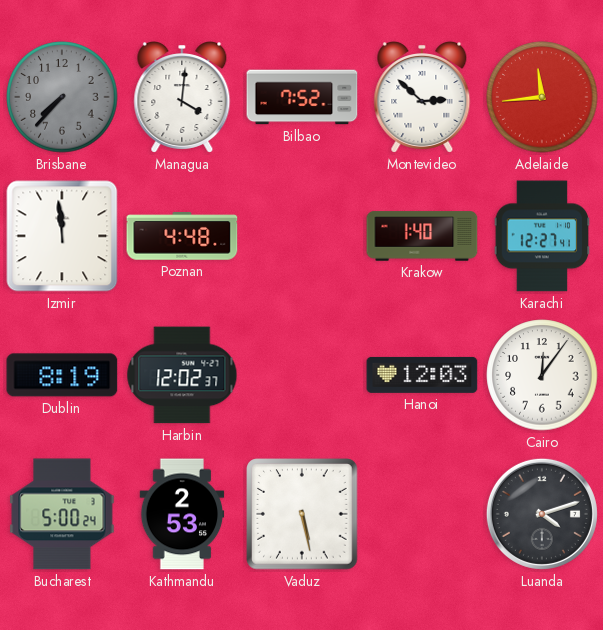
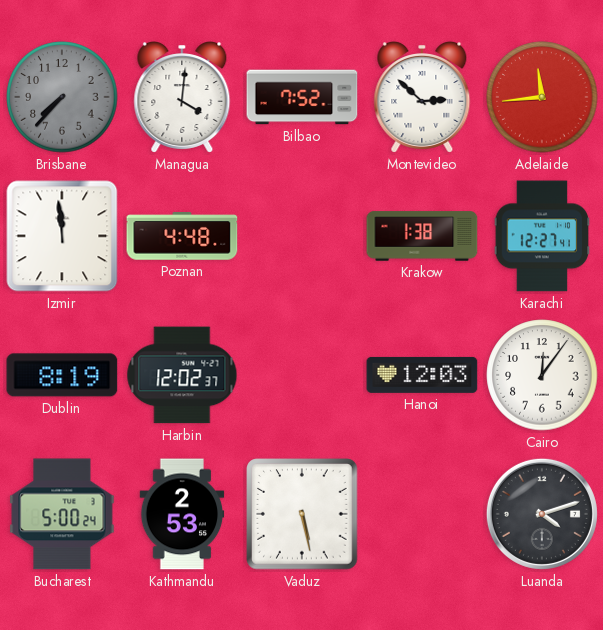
Krakow: 1:40 -> 1:38 (422, 236)
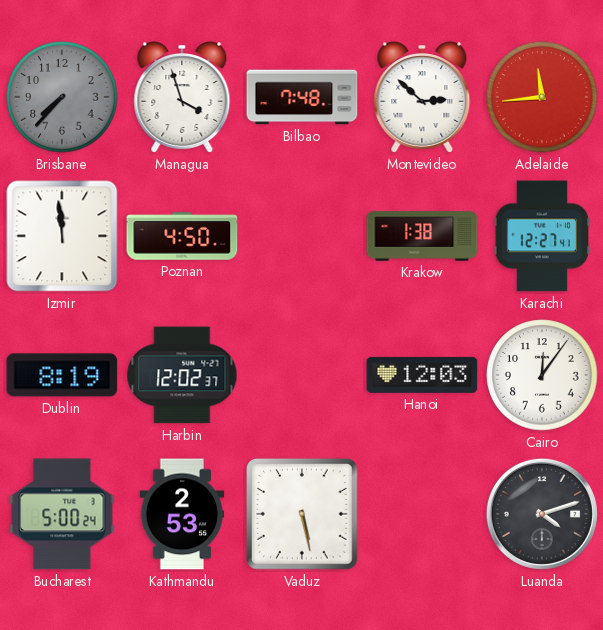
Managua: 4:01 -> 3:57 (182, 98)
Bilbao: 7:52 -> 7:48 (302, 97)
Poznan: 4:48 -> 4:50 (182, 236)
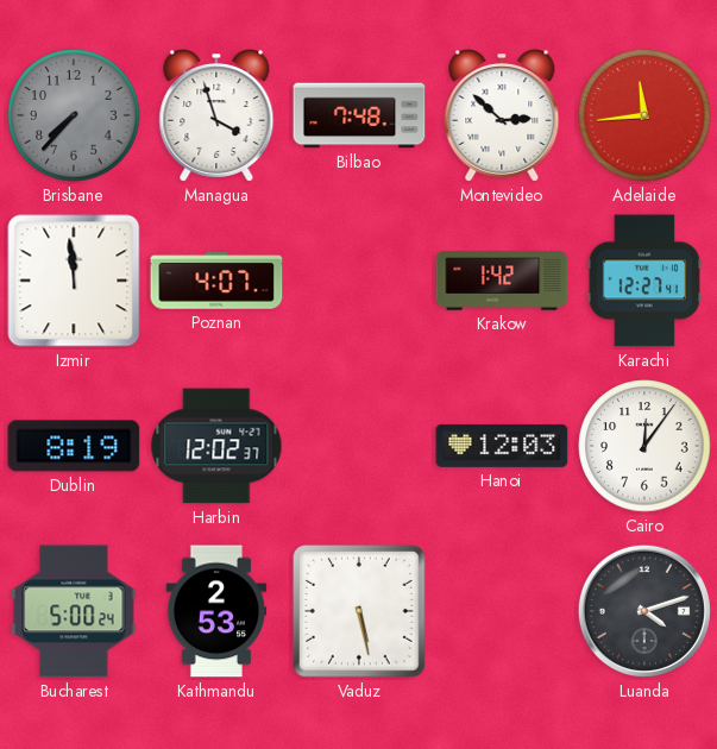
Poznan: 4:50 -> 4:07 (216, 281)
Krakow: 1:38 -> 1:42 (502, 281)
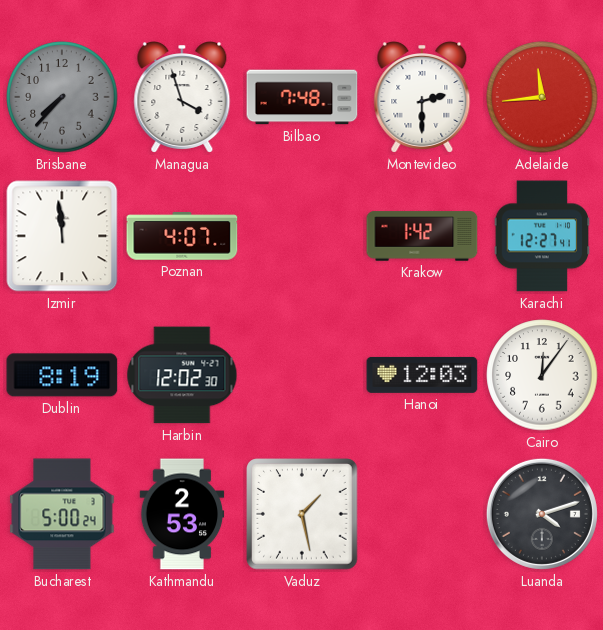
Montevideo: 2:52 -> 2:30 (422, 98)
Harbin: 12:02:37 -> 12:02:30 (182, 375)
Vaduz: 5:28 -> 1:28 (302, 514)
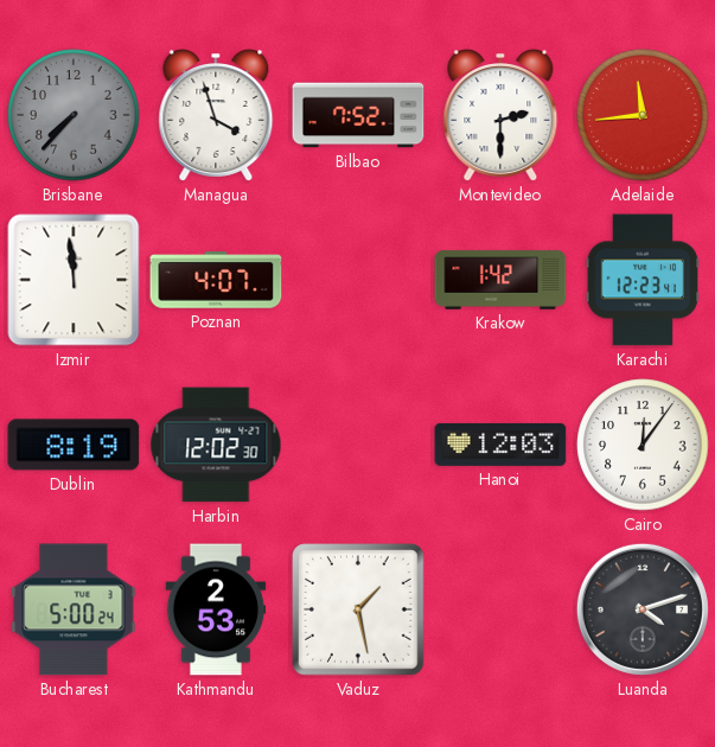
Bilbao: 7:48 -> 7:52 (358, 115)
Karachi: 12:27 -> 12:23 (643, 280)
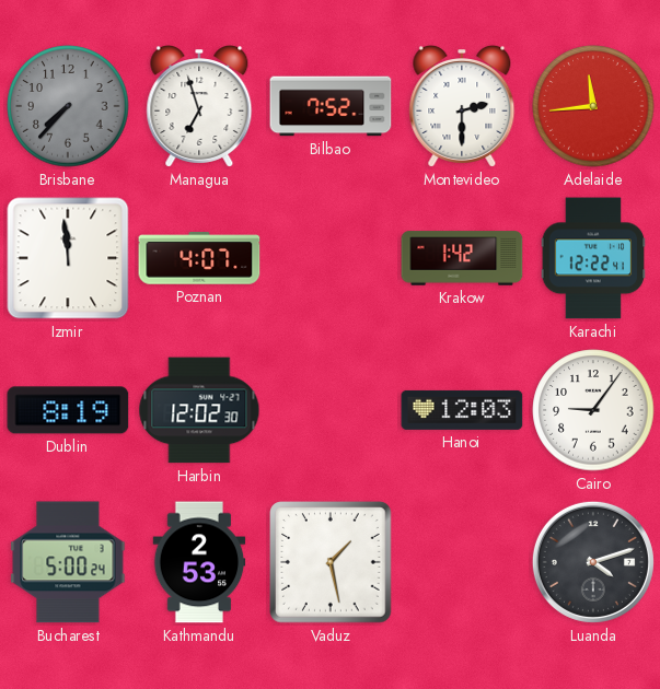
Managua: 3:57 -> 6:57 (199, 107)
Karachi: 12:23 -> 12:22 (593, 258)
Cairo: 12:06 -> 9:06 (593, 410)
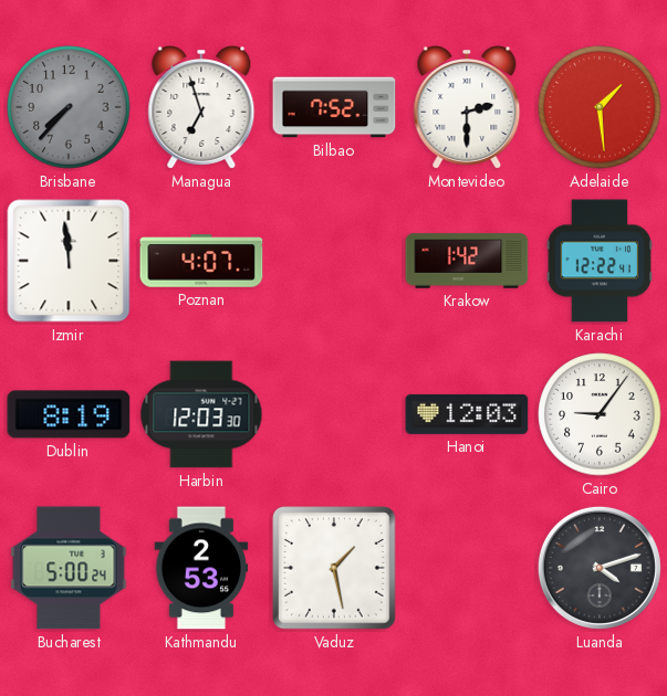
Adelaide: 11:44 -> 1:29 (600, 107)
Harbin: 12:02 -> 12:03 (201, 414)
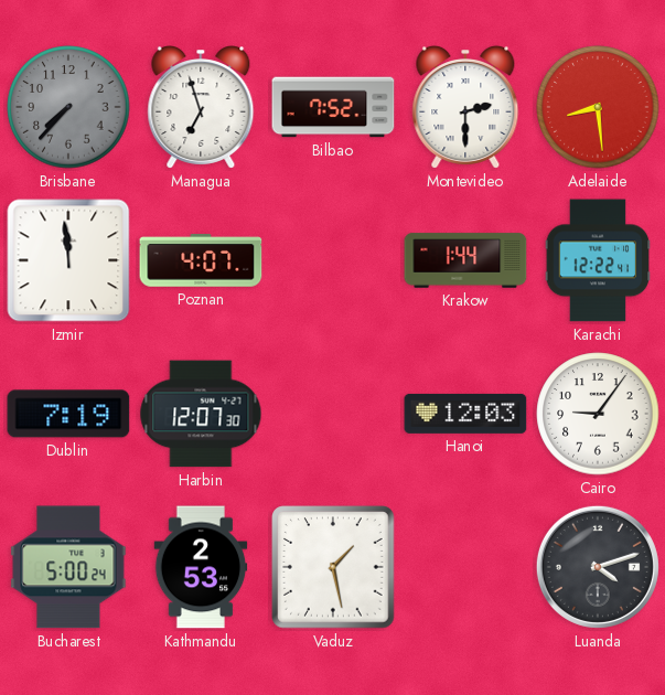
Adelaide: 1:29 -> 8:29 (598, 107)
Krakow: 1:42 -> 1:44 (465, 260)
Dublin: 8:19 -> 7:19 (68, 414)
Harbin: 12:03 -> 12:07 (201, 414)
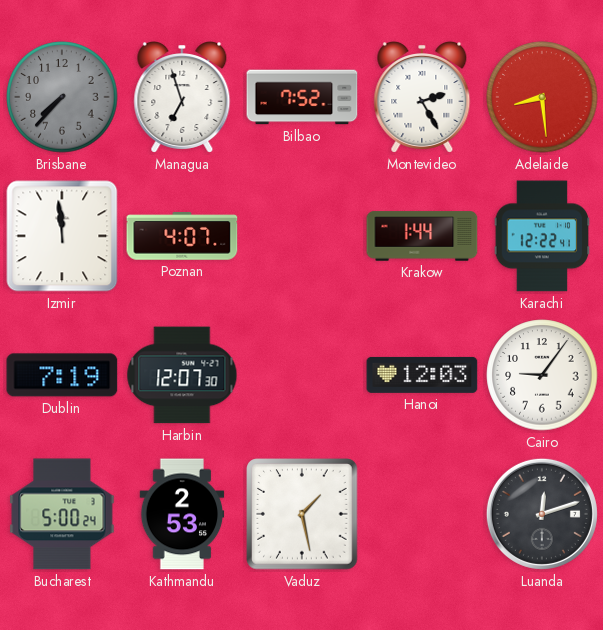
Montevideo: 2:30 -> 2:25 (422, 98)
Luanda: 4:12 -> 12:12 (542, 514)
